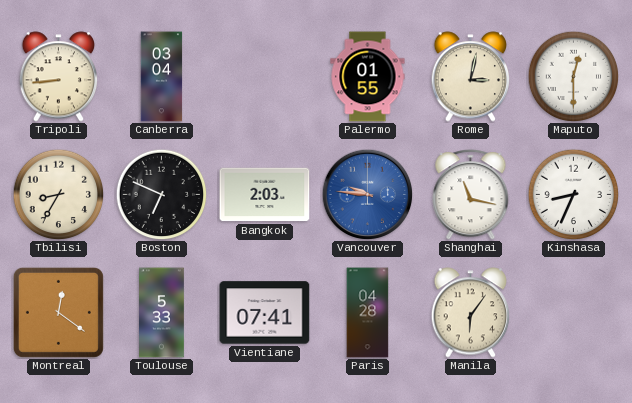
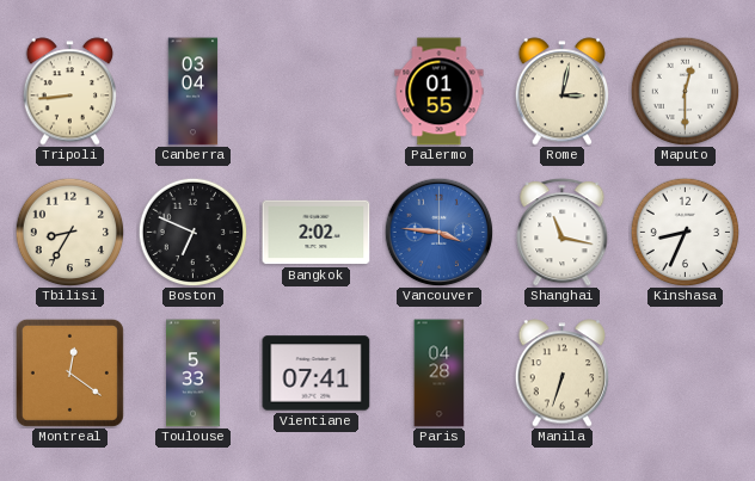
Bangkok: 2:03 -> 2:02 (317, 233)
Vancouver: 9:46 -> 3:46 (438, 232)
Manila: 6:06 -> 6:33 (563, 374)
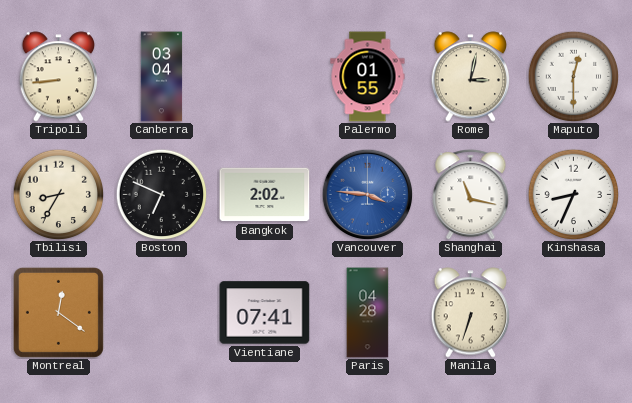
Toulouse: 5:33 -> none (194, 374)
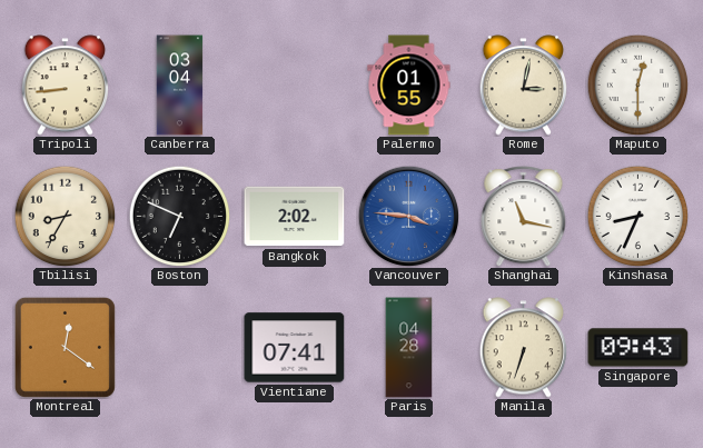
Singapore: none -> 09:43 (638, 348)
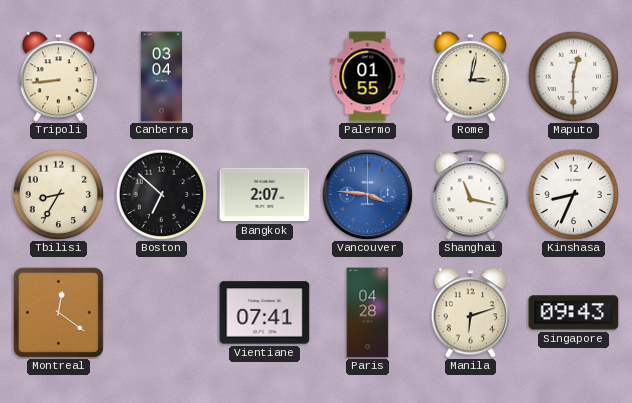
Boston: 6:49 -> 6:52 (161, 194)
Bangkok: 2:02 -> 2:07 (265, 195)
Manila: 6:33 -> 6:12 (471, 313)
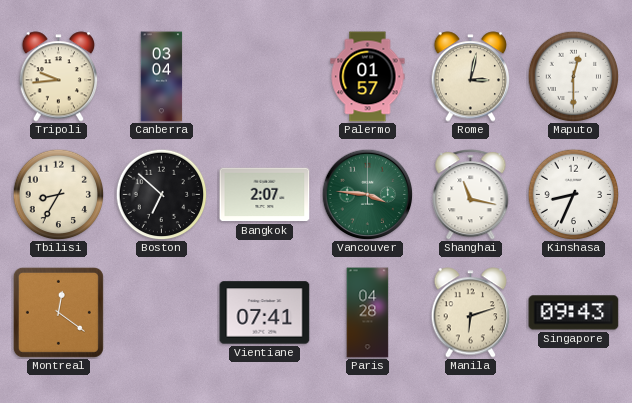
Tripoli: 8:44 -> 9:44 (59, 77)
Palermo: 01:55 -> 01:57 (368, 77)
Vancouver dial: blue -> green (367, 194)
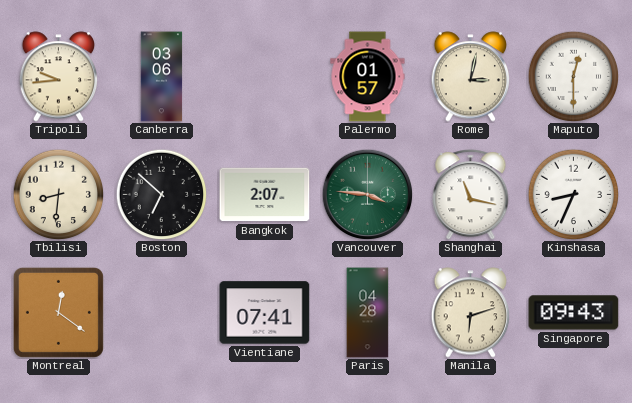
Canberra: 03:04 -> 03:06 (162, 77)
Tbilisi: 8:35 -> 8:31 (58, 194)
